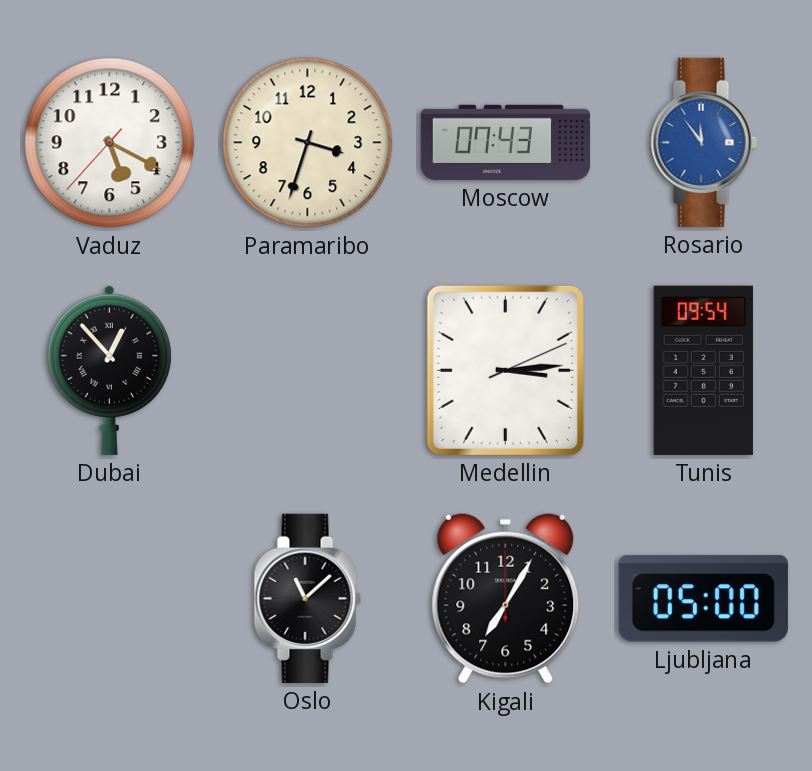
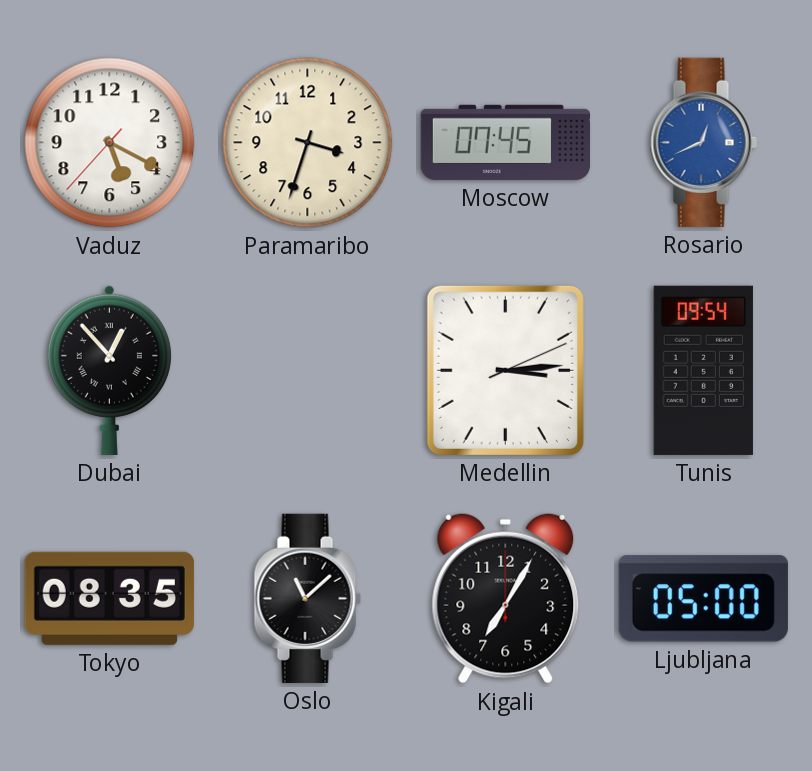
Moscow: 07:43 -> 07:45 (505, 142)
Rosario: 11:54 -> 12:41 (703, 142)
Tokyo: none -> 08:35 (109, 598)
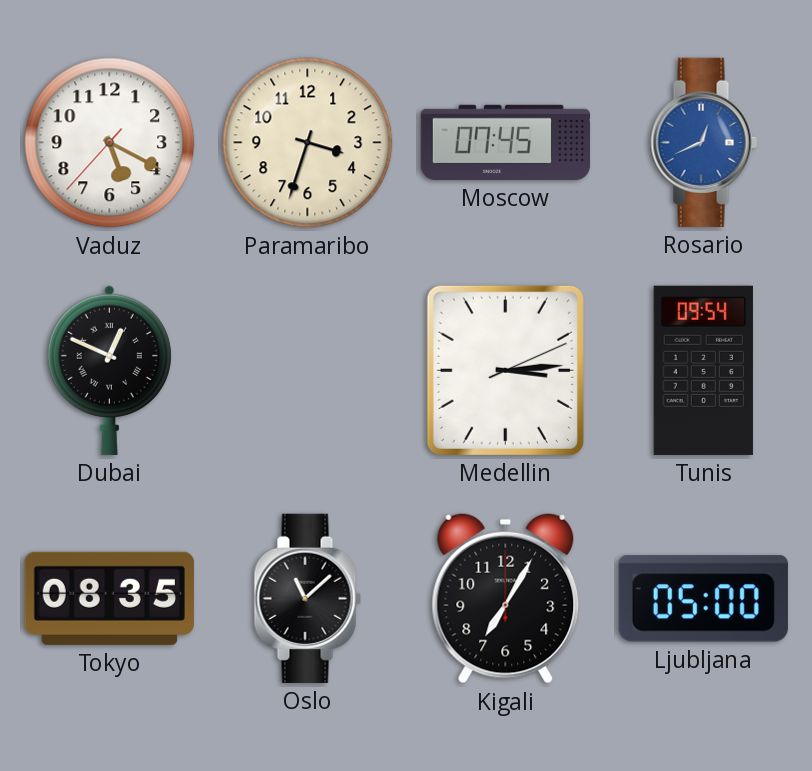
Dubai: 12:53 -> 12:49 (109, 370)
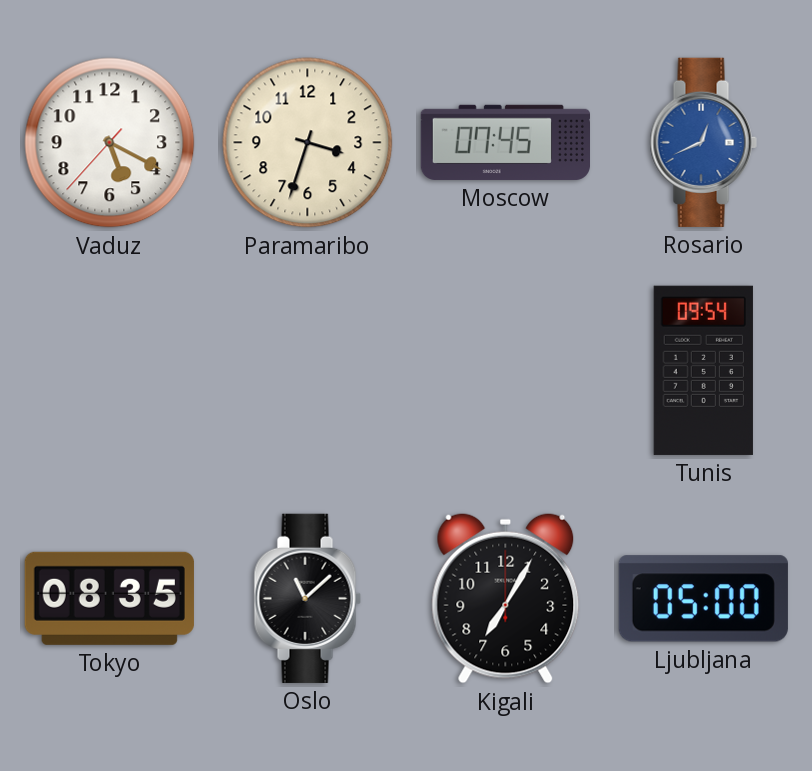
Dubai: 12:49 -> none (109, 370)
Medellin: 3:14 -> none (505, 370)
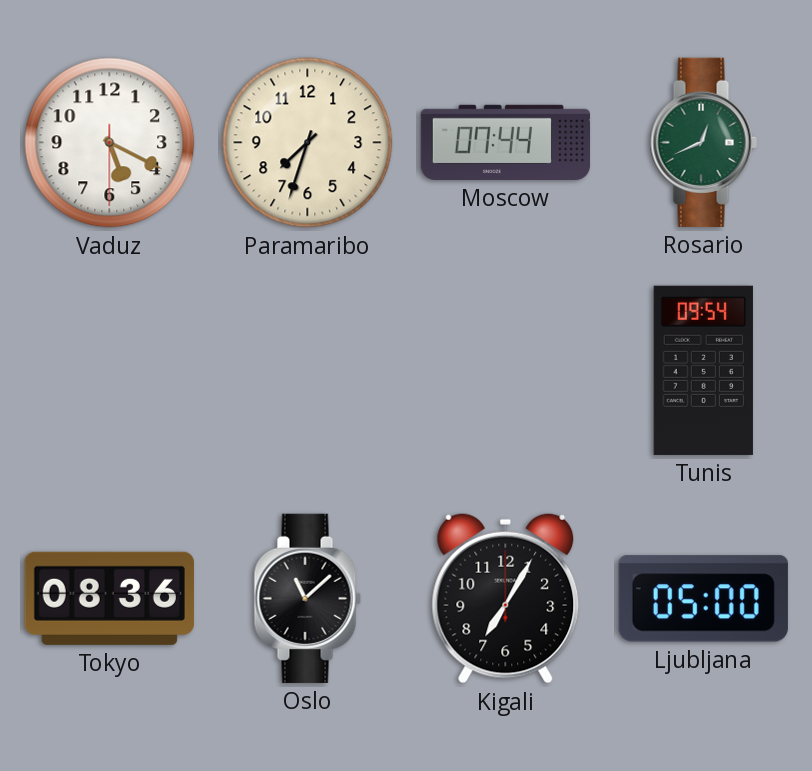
Vaduz: 5:19:37 -> 5:19:30 (110, 143)
Paramaribo: 3:33 -> 7:33 (308, 143)
Moscow: 07:45 -> 07:44 (505, 142)
Rosario dial: blue -> green (703, 142)
Tokyo: 08:35 -> 08:36 (109, 598)
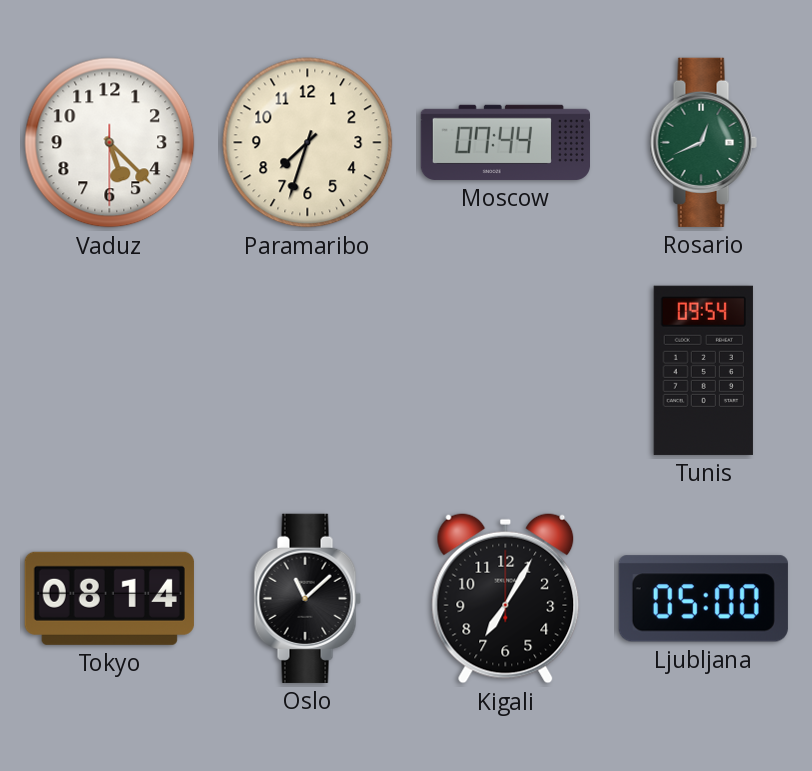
Vaduz: 5:19 -> 5:22 (110, 143)
Tokyo: 08:36 -> 08:14 (109, 598)
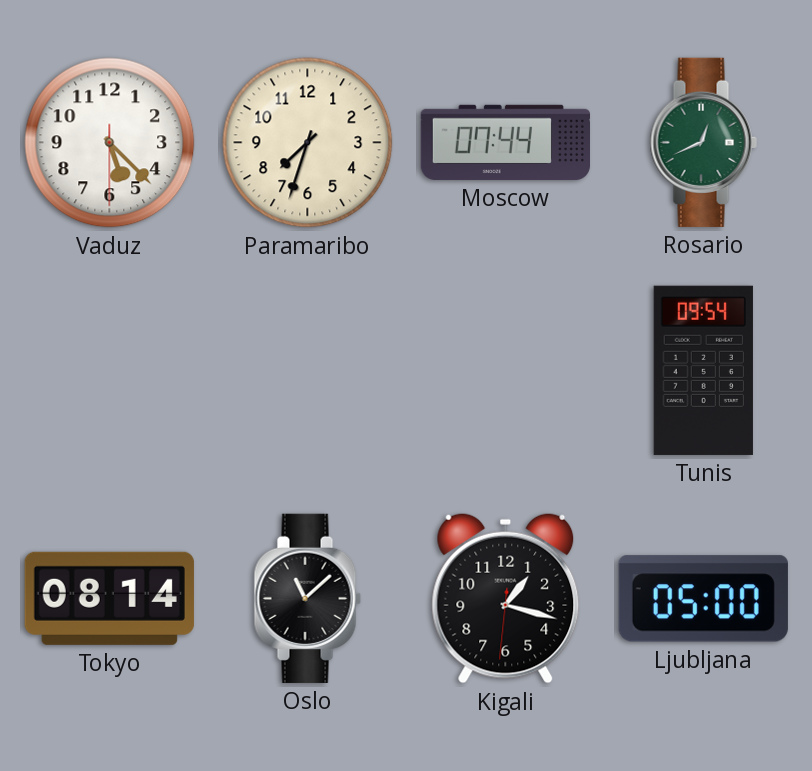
Kigali: 7:05 -> 1:17 (506, 598)
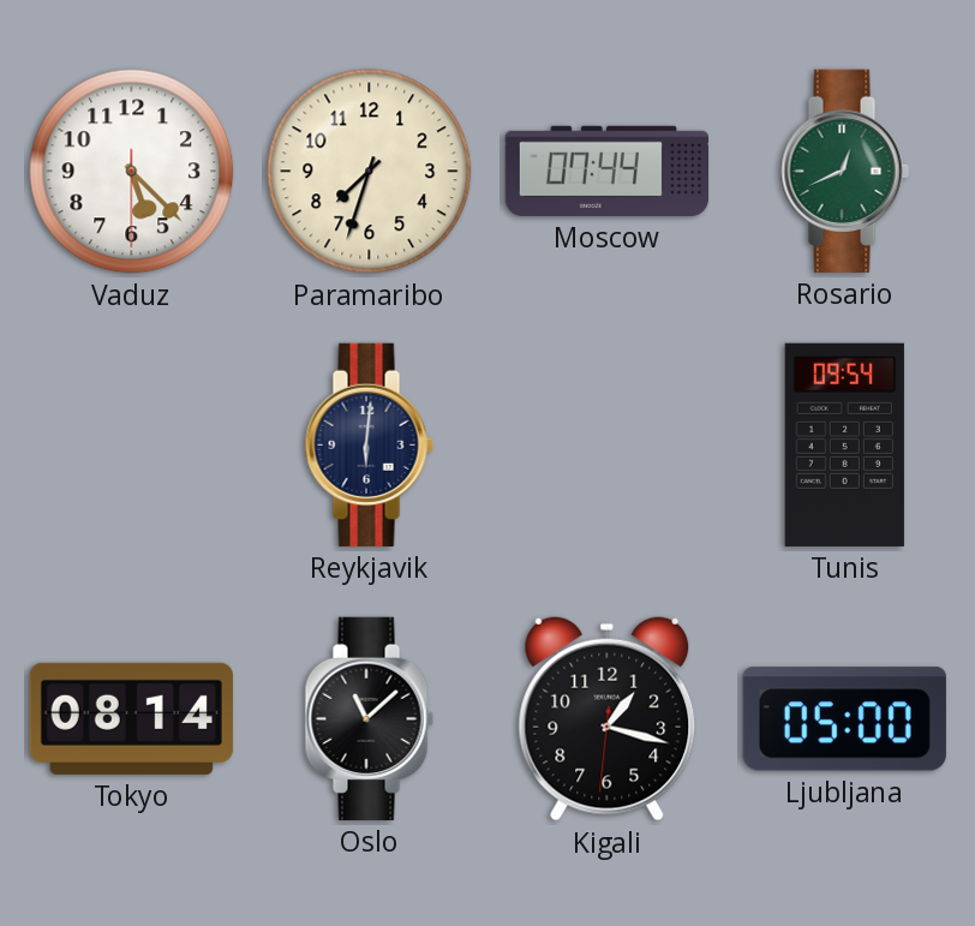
Reykjavik: none -> 6:01 (369, 444)
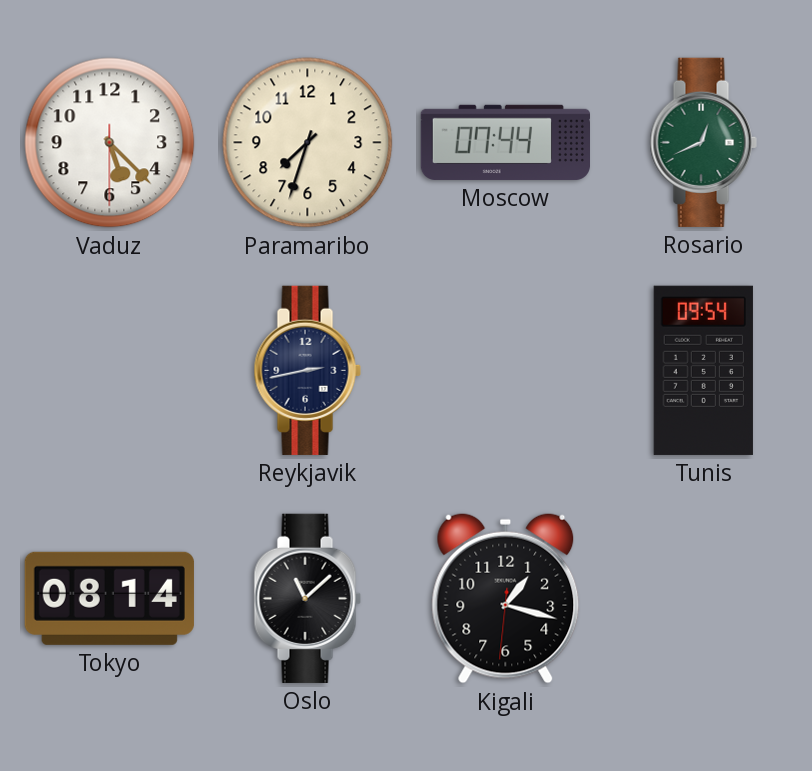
Reykjavik: 6:01 -> 2:43 (307, 370)
Ljubljana: 05:00 -> none (844, 719)
